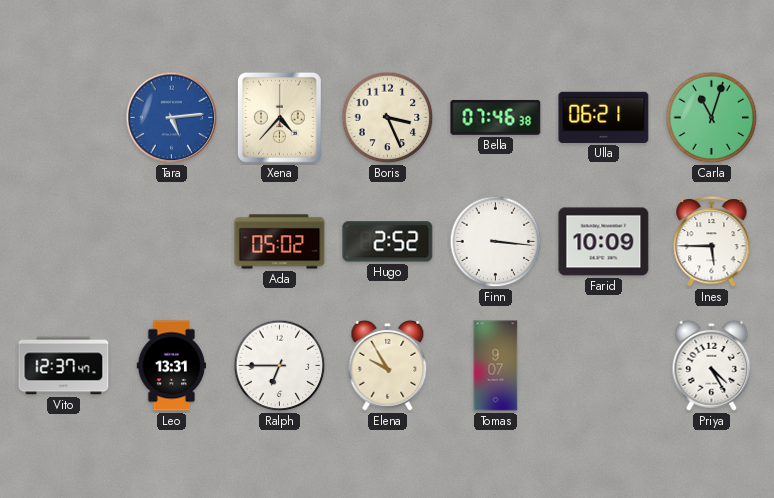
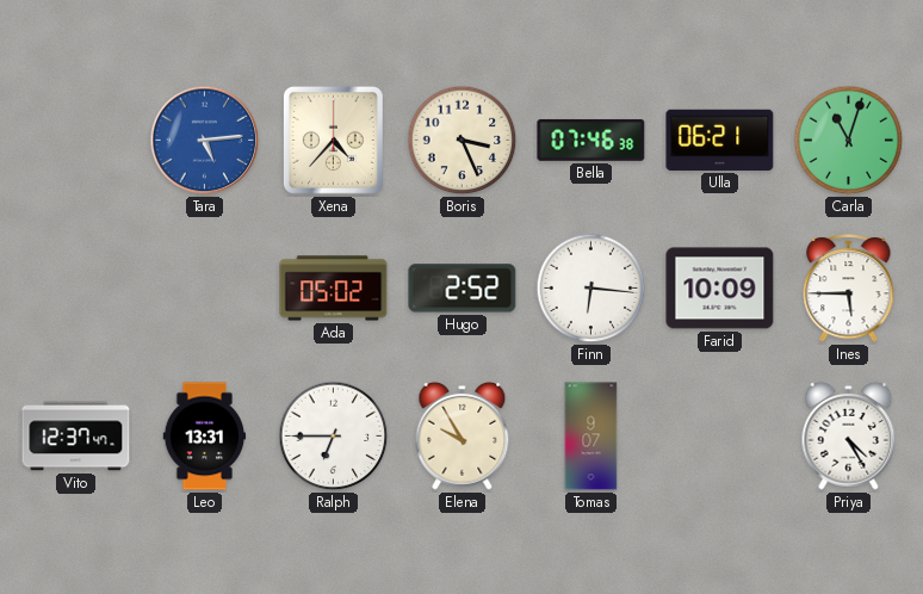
Finn: 3:16 -> 6:16 (591, 289)
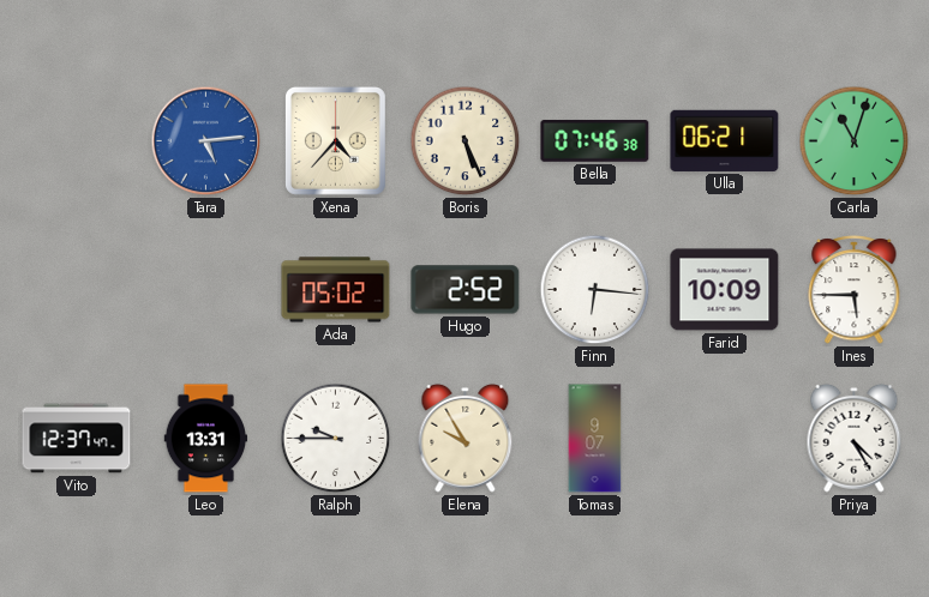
Boris: 3:26 -> 5:26 (466, 141)
Ralph: 6:45 -> 9:45 (336, 439)
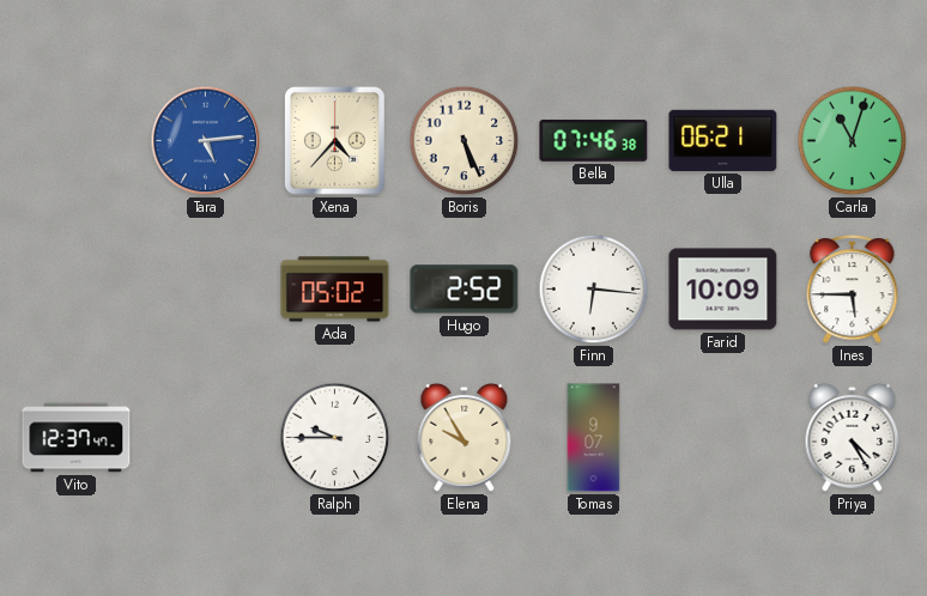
Leo: 13:31 -> none (206, 439)
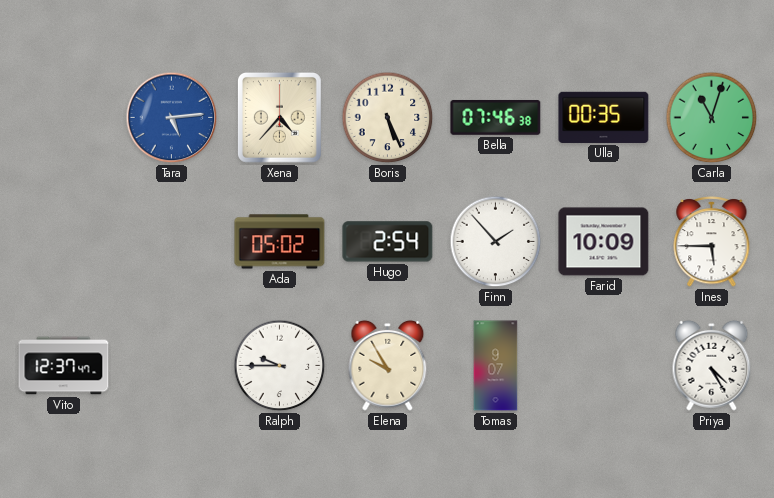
Ulla: 06:21 -> 00:35 (604, 117)
Hugo: 2:52 -> 2:54 (388, 242)
Finn: 6:16 -> 1:53 (496, 242)
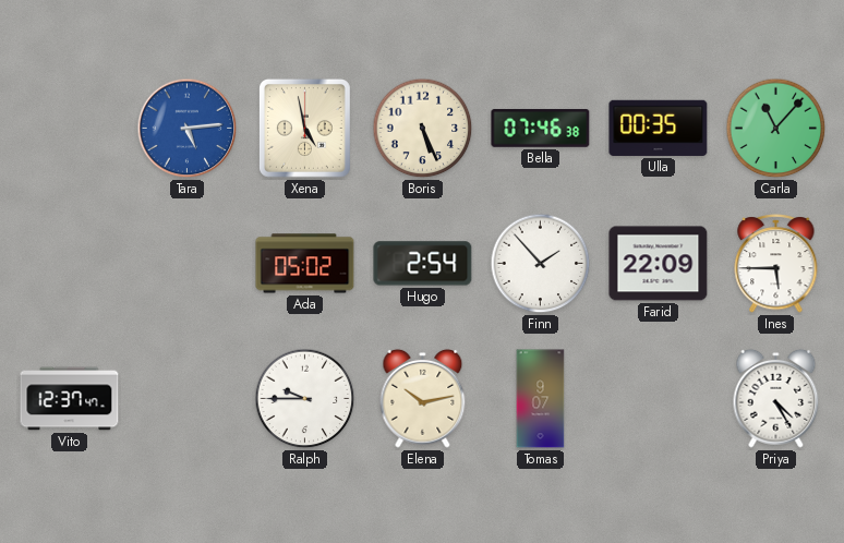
Xena: 4:37 -> 4:58 (304, 129)
Carla: 11:03 -> 11:07 (776, 129)
Farid: 10:09 -> 22:09 (659, 264)
Elena: 9:55 -> 10:13 (423, 398)
